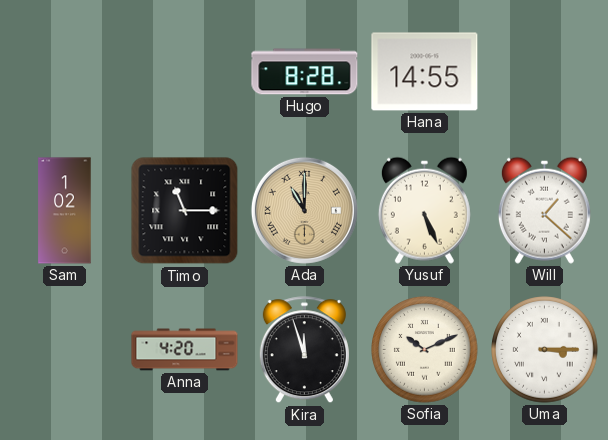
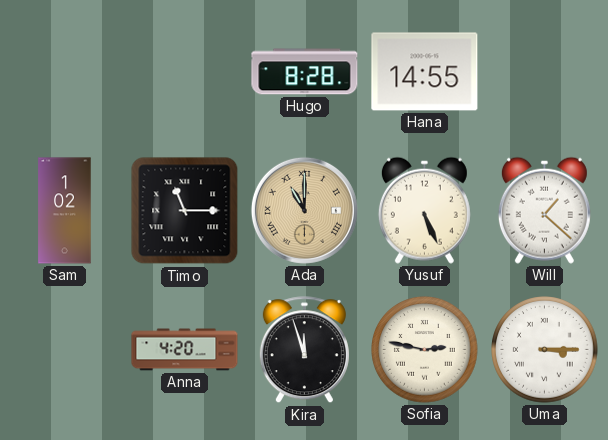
Sofia: 10:11 -> 2:47 (425, 350)
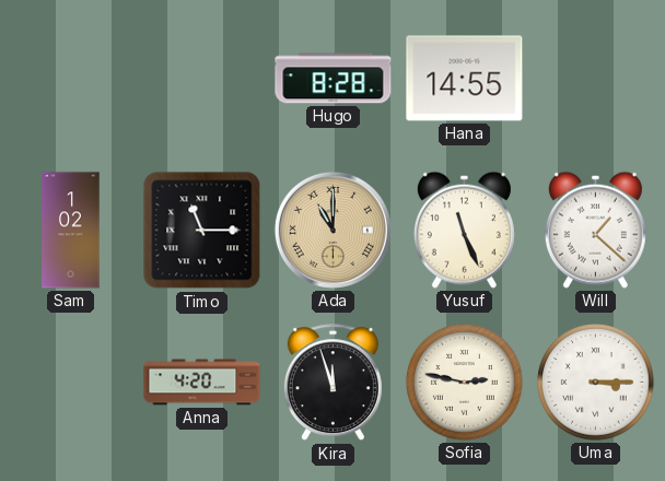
Yusuf: 5:26 -> 11:26 (464, 230)
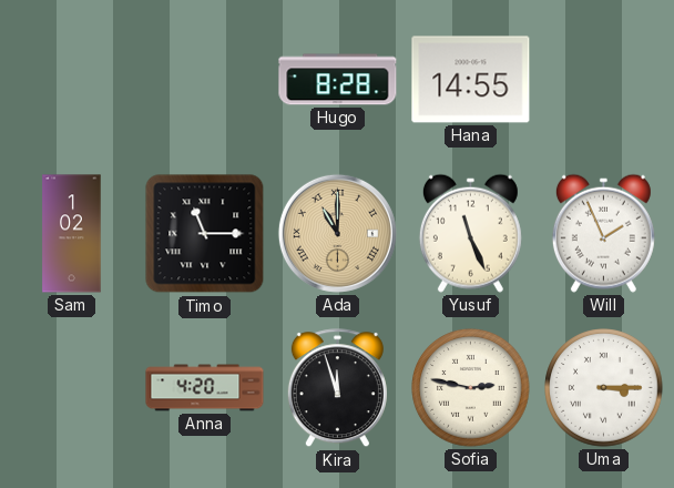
Will: 1:22 -> 1:56 (603, 233)
